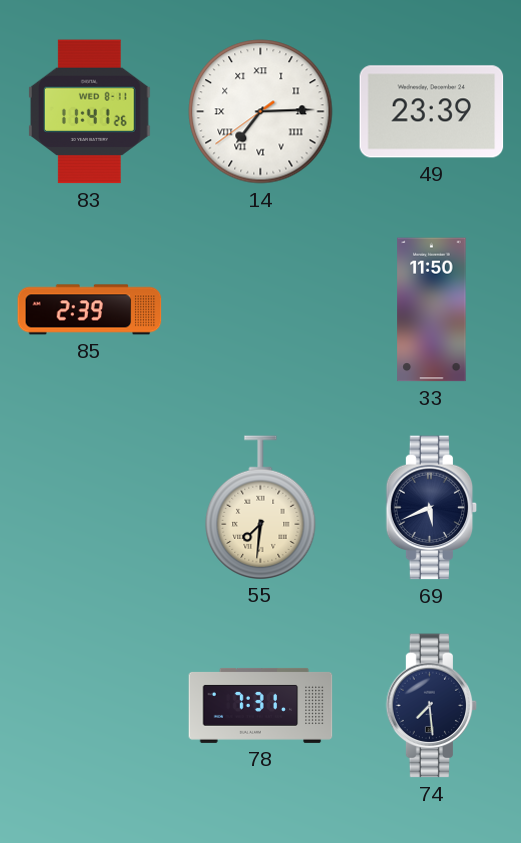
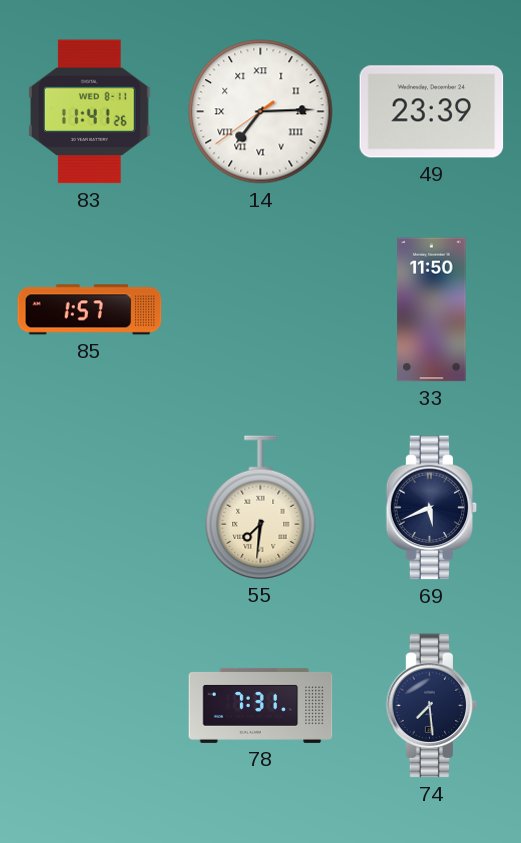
85: 2:39 -> 1:57 (90, 310)
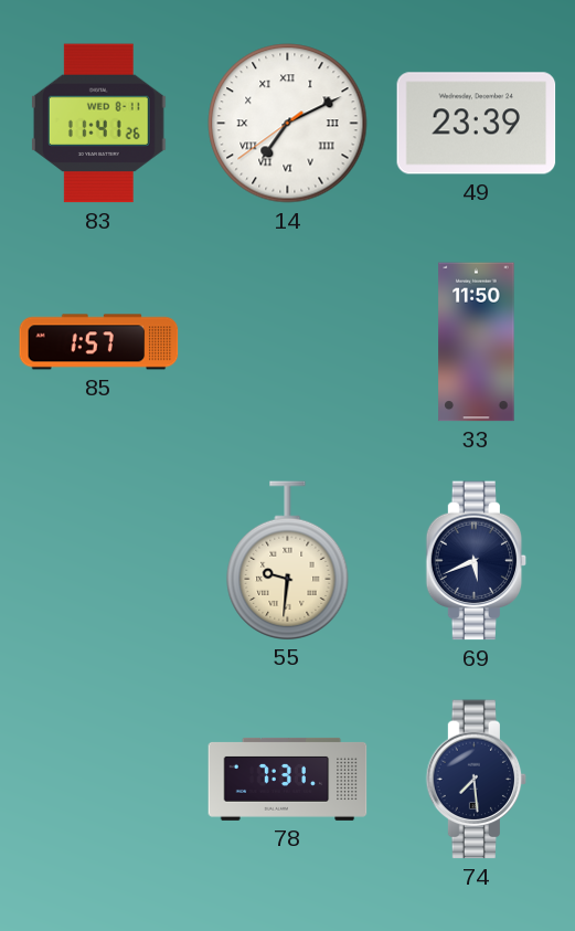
14: 7:14 -> 7:10 (288, 124)
55: 7:31 -> 9:31 (288, 560)
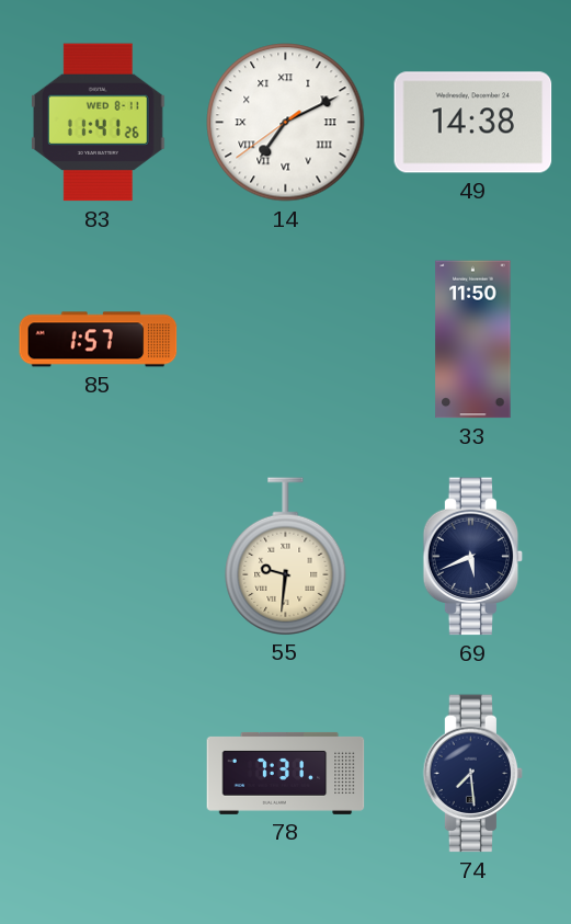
49: 23:39 -> 14:38 (473, 123)
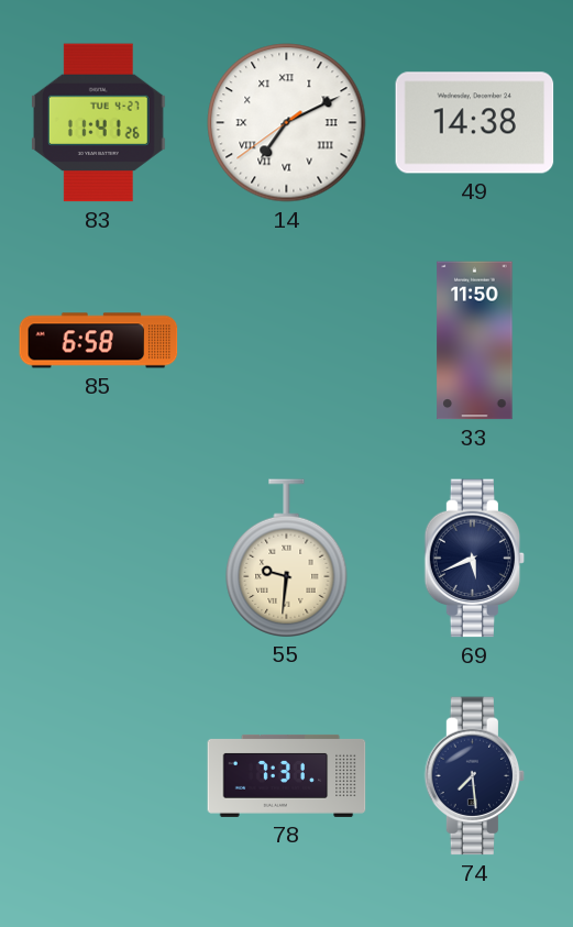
83 date: WED 8-11 -> TUE 4-27 (98, 123)
85: 1:57 -> 6:58 (99, 341)
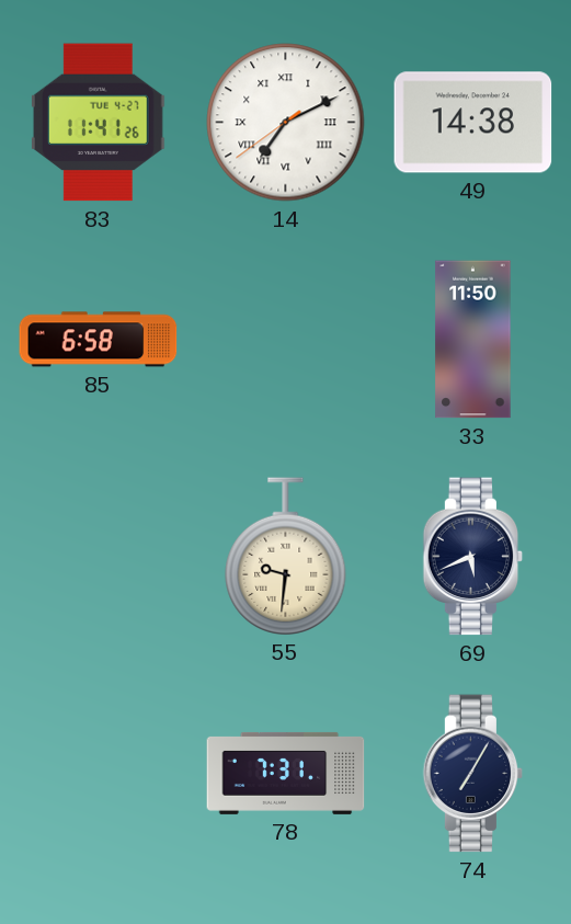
74: 7:29 -> 7:05 (473, 774)
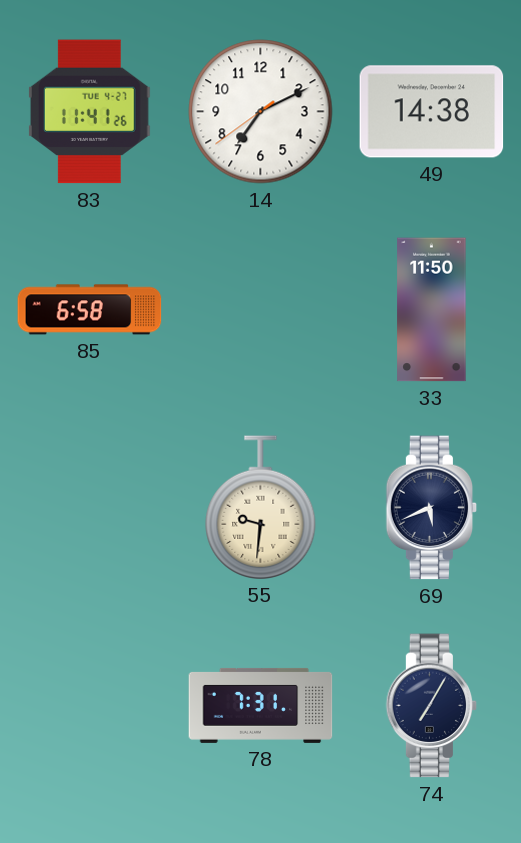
14 numerals: Roman -> Arabic (261, 112)
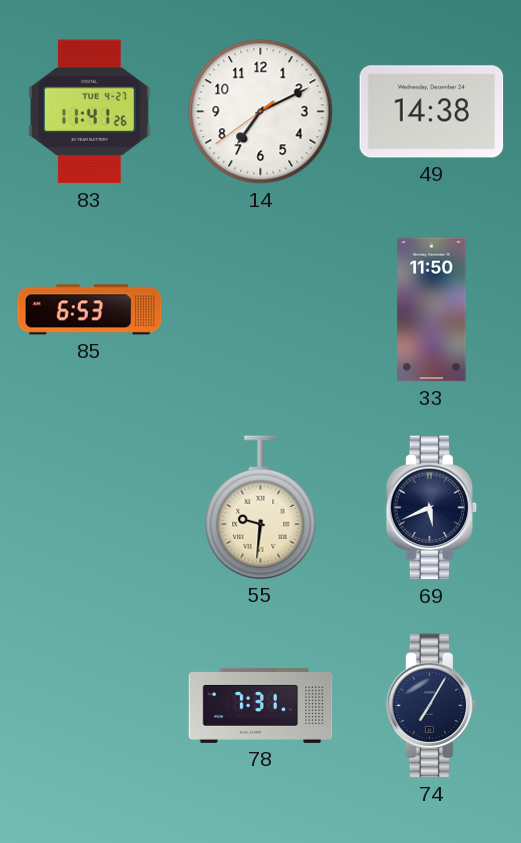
85: 6:58 -> 6:53 (90, 310)
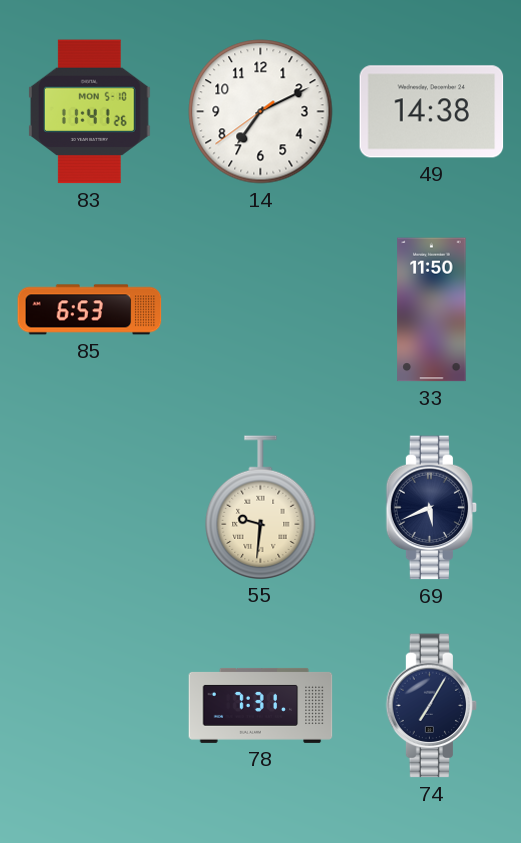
83 date: TUE 4-27 -> MON 5-10 (89, 112)
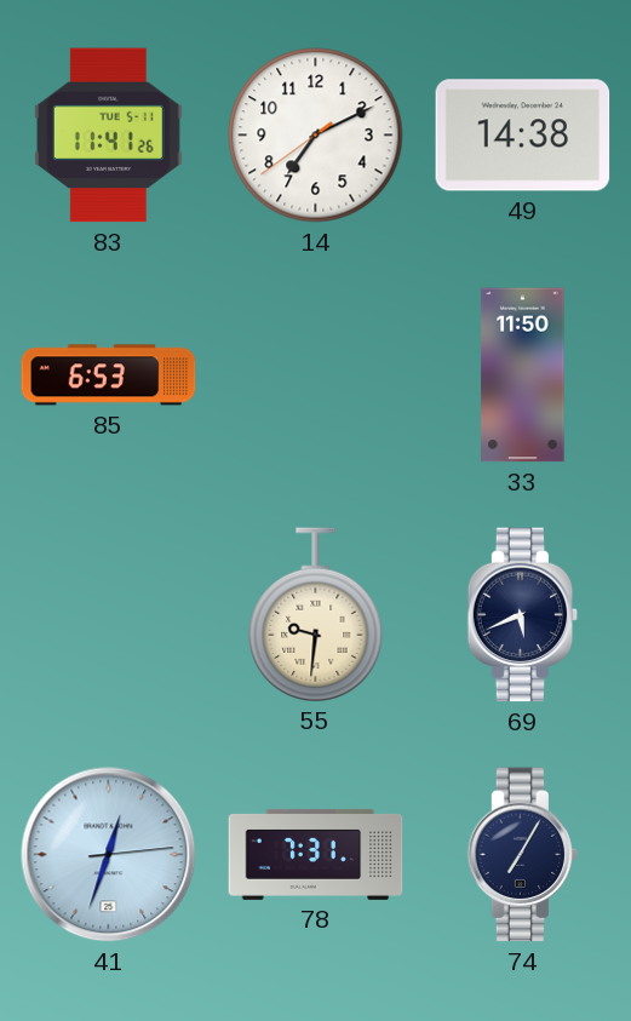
83 date: MON 5-10 -> TUE 5-11 (108, 136)
41: none -> 12:33 (109, 855)
